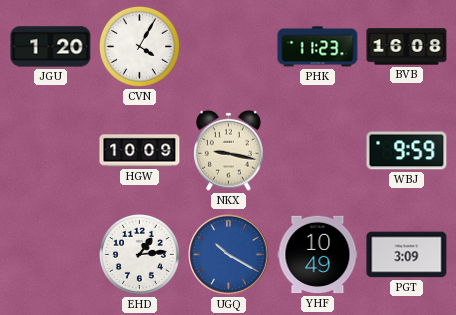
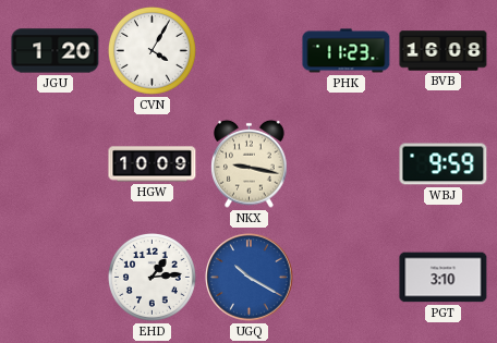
YHF: 10:49 -> none (318, 255)
PGT: 3:09 -> 3:10 (444, 278)
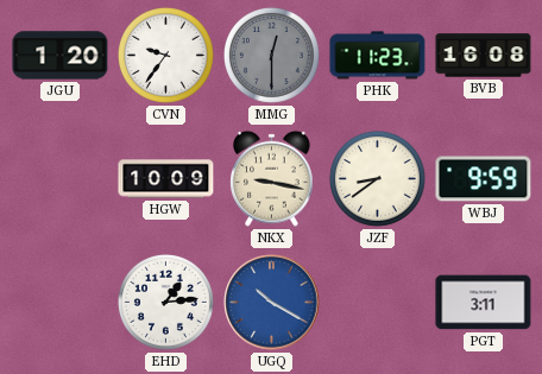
CVN: 4:05 -> 9:36 (165, 55)
MMG: none -> 12:30 (271, 55)
JZF: none -> 8:39 (377, 178)
PGT: 3:10 -> 3:11 (484, 303)
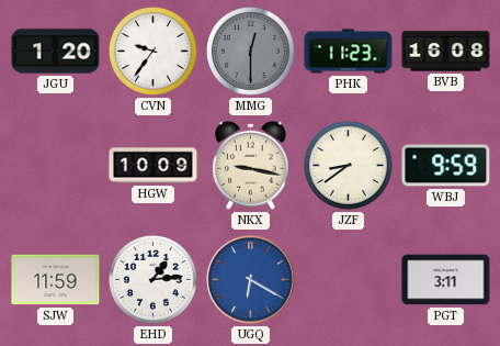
SJW: none -> 11:59 (56, 280)
UGQ: 10:20 -> 6:20 (251, 280)
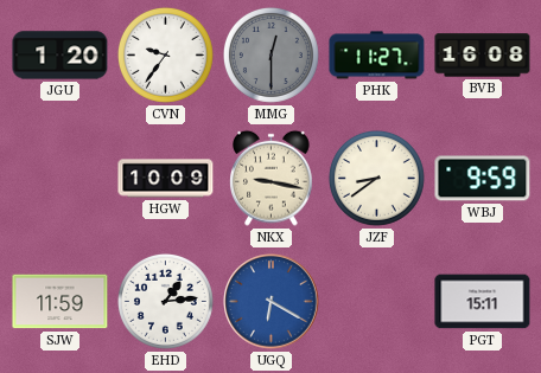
PHK: 11:23 -> 11:27 (377, 56)
PGT: 3:11 -> 15:11 (483, 302)
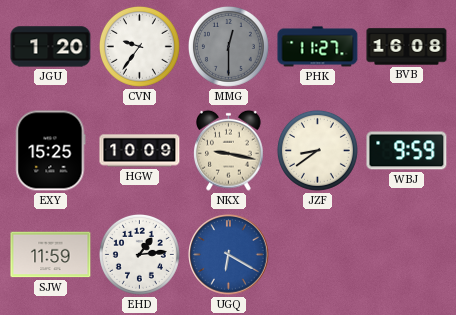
EXY: none -> 15:25 (51, 151)
PGT: 15:11 -> none (483, 302)
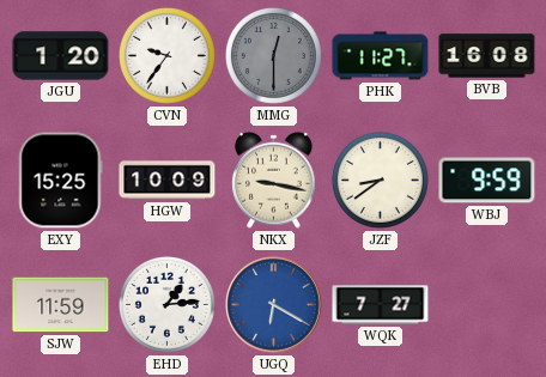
WQK: none -> 7:27 (381, 305)
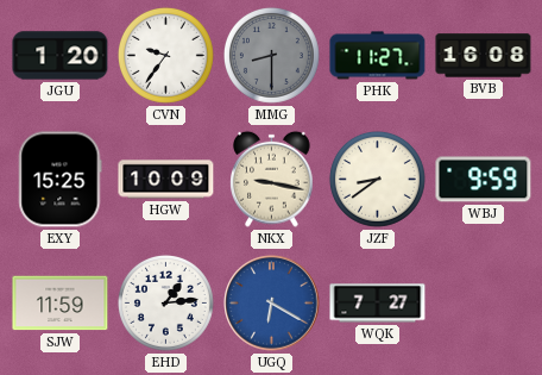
MMG: 12:30 -> 8:30 (271, 55)
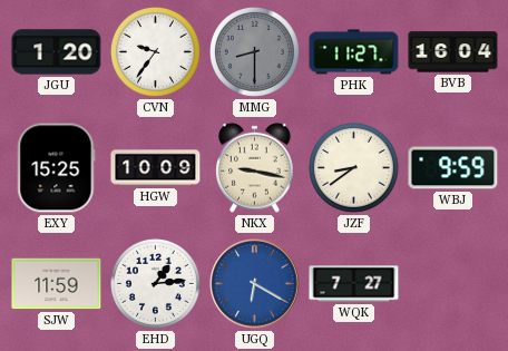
BVB: 16:08 -> 16:04 (453, 52)
